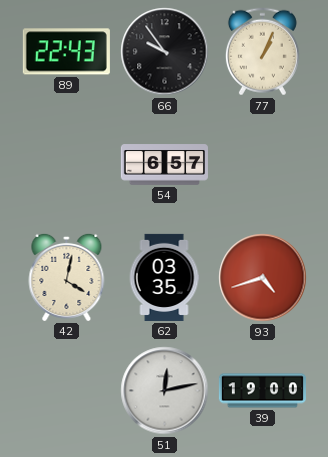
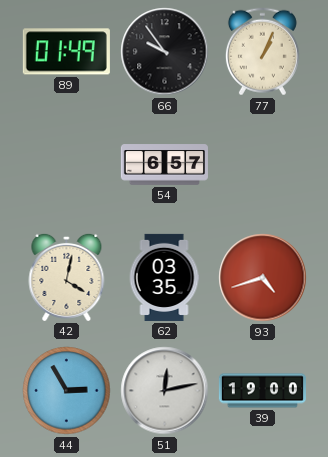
89: 22:43 -> 01:49 (66, 52)
44: none -> 2:55 (67, 391)
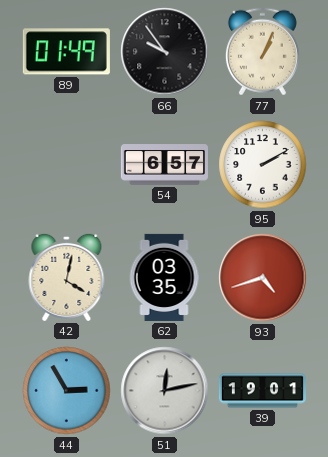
95: none -> 2:10 (263, 165)
39: 19:00 -> 19:01 (262, 391)
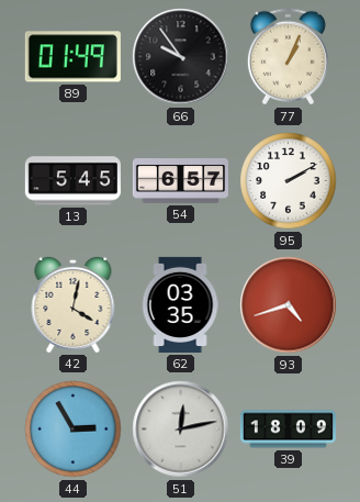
13: none -> 5:45 (72, 181)
39: 19:01 -> 18:09 (288, 430)
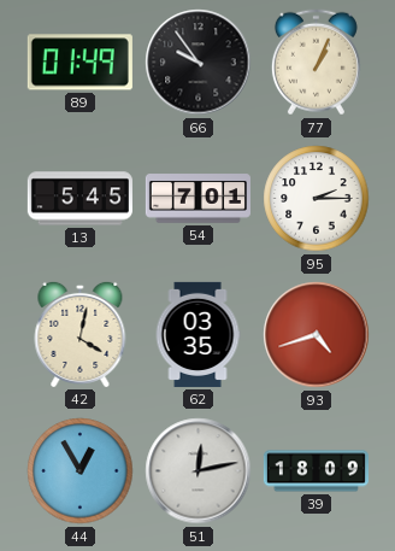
54: 6:57 -> 7:01 (197, 199)
95: 2:10 -> 2:15 (317, 199)
44: 2:55 -> 12:55 (81, 471)
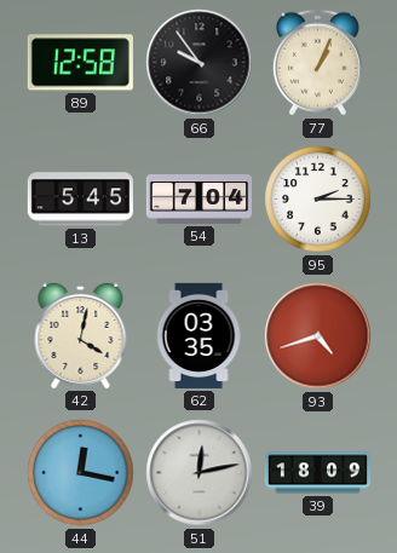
89: 01:49 -> 12:58 (80, 63)
54: 7:01 -> 7:04 (198, 200)
44: 12:55 -> 12:17 (81, 473)
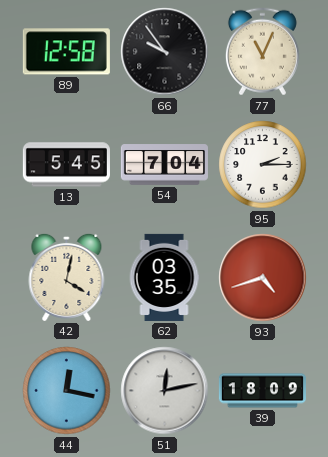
77: 1:04 -> 11:04 (262, 52)
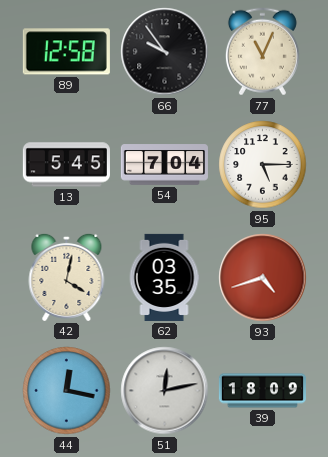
95: 2:15 -> 5:15 (263, 165)
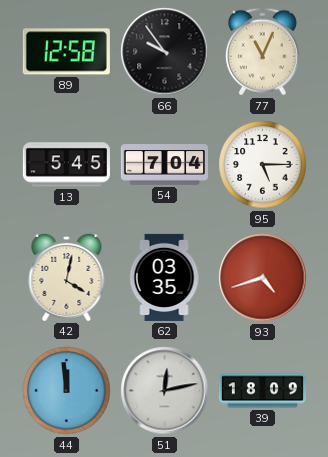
44: 12:17 -> 11:59 (67, 391)
